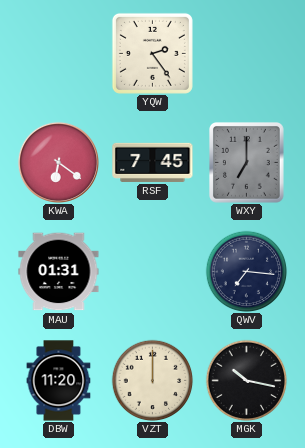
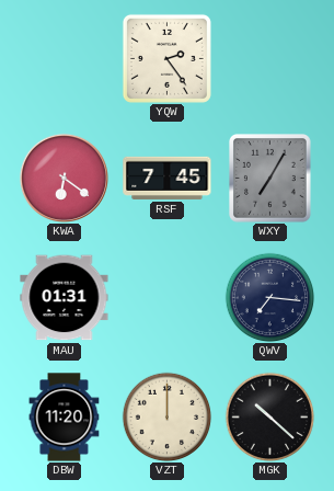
WXY: 7:00 -> 7:05 (270, 179)
MGK: 10:17 -> 10:22 (269, 416)
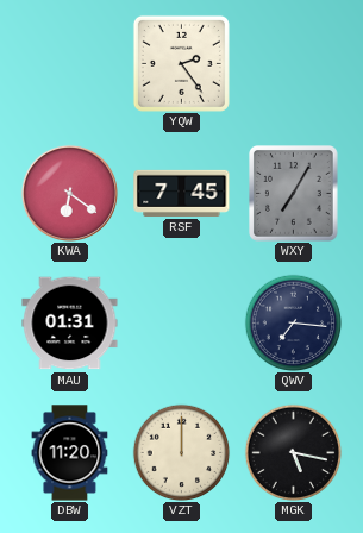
MGK: 10:22 -> 5:17 (293, 452)
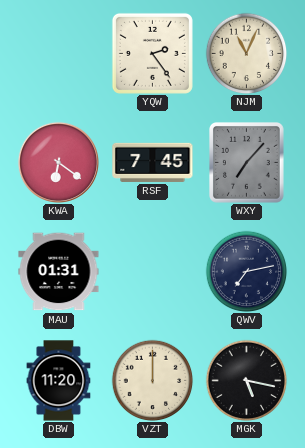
NJM: none -> 11:04 (246, 53)
WXY: 7:05 -> 7:07 (247, 163)
QWV: 7:16 -> 7:13 (246, 271)
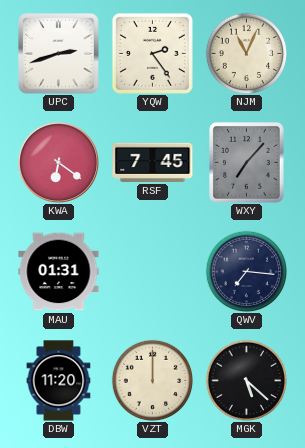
UPC: none -> 2:42 (59, 54)
QWV: 7:13 -> 7:16 (246, 271)
MGK: 5:17 -> 5:22 (246, 380)
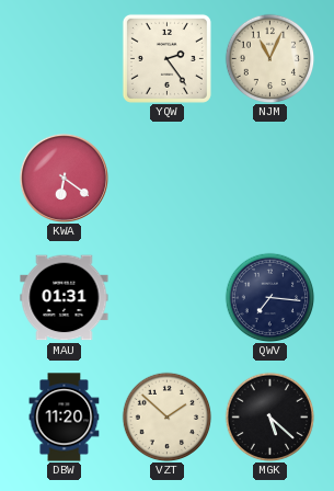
UPC: 2:42 -> none (59, 54)
RSF: 7:45 -> none (153, 162)
WXY: 7:07 -> none (247, 163)
VZT: 12:00 -> 1:52 (166, 416)
